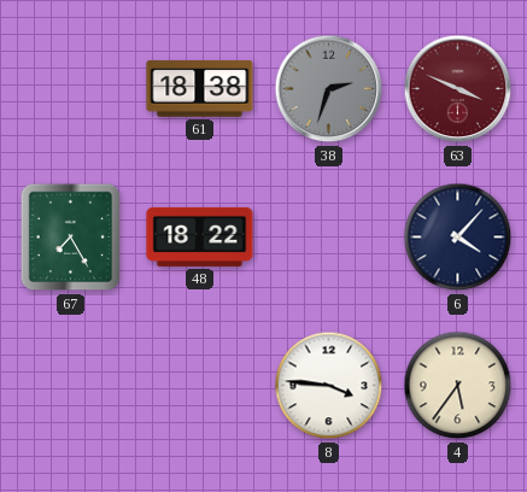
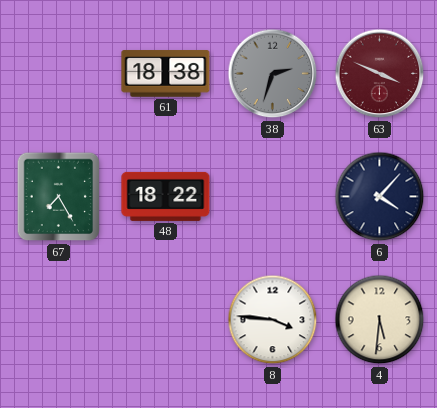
4: 5:36 -> 5:31 (380, 320)
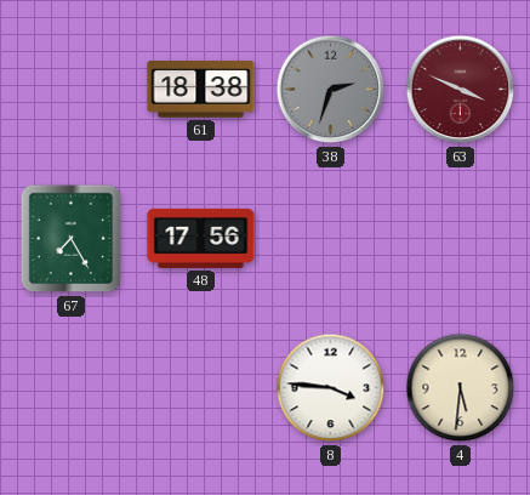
48: 18:22 -> 17:56 (201, 238)
6: 4:07 -> none (380, 197)
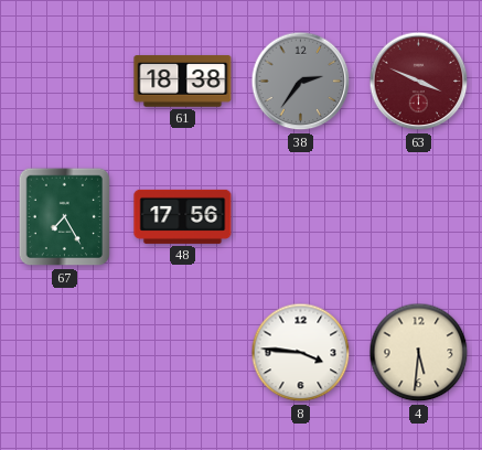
38: 2:33 -> 2:36 (301, 82)
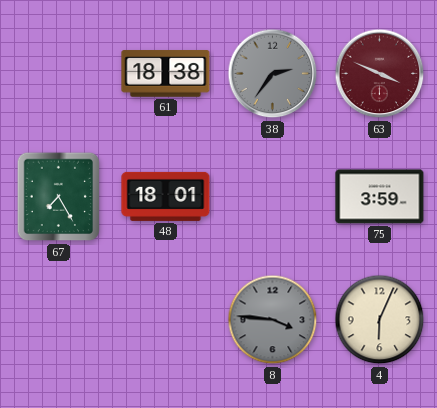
48: 17:56 -> 18:01 (166, 196)
75: none -> 3:59 (380, 197)
8 dial: white -> grey (273, 320)
4: 5:31 -> 6:04 (380, 320)
